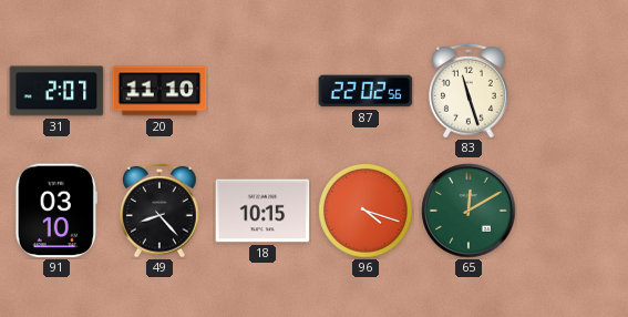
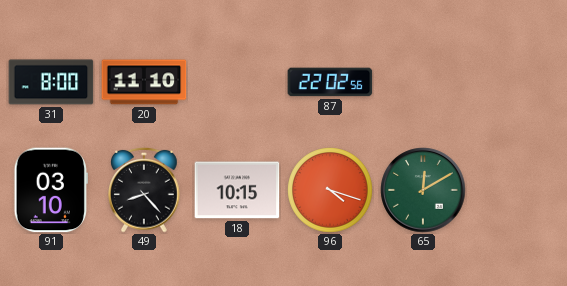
31: 2:07 -> 8:00 (51, 82)
83: 11:27 -> none (469, 91)
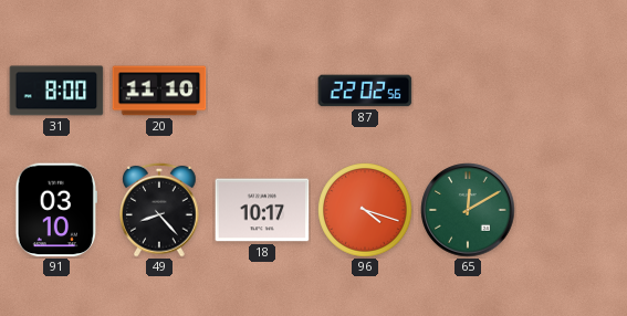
18: 10:15 -> 10:17 (262, 210)
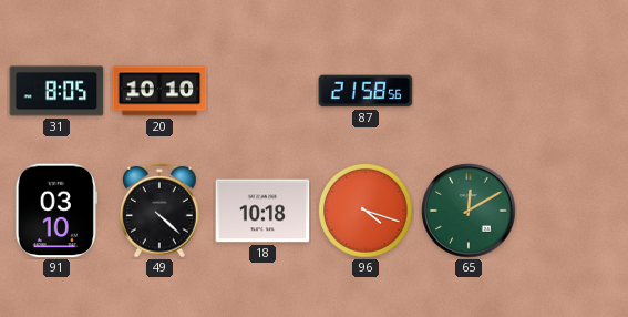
31: 8:00 -> 8:05 (56, 91)
20: 11:10 -> 10:10 (159, 91)
87: 22:02 -> 21:58 (366, 91)
49: 8:23 -> 4:22 (159, 211)
18: 10:17 -> 10:18 (262, 211)
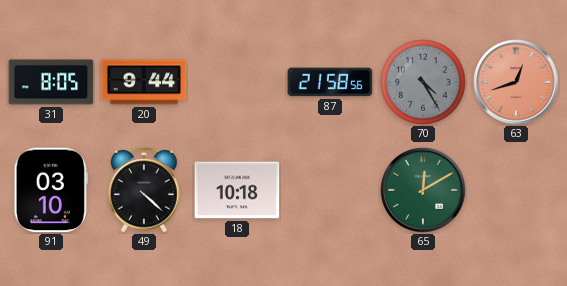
20: 10:10 -> 9:44 (144, 82)
70: none -> 4:25 (423, 82)
63: none -> 12:42 (516, 82)
96: 4:18 -> none (366, 211)
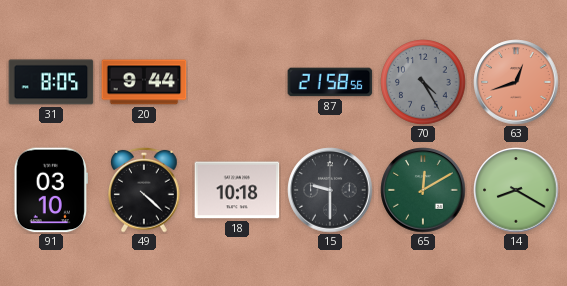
15: none -> 9:30 (330, 190)
14: none -> 8:20 (516, 190)
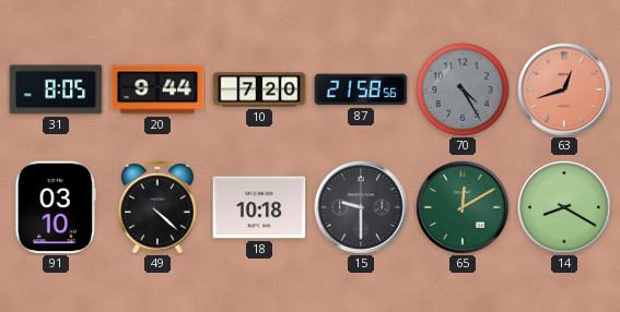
10: none -> 7:20 (259, 89)
